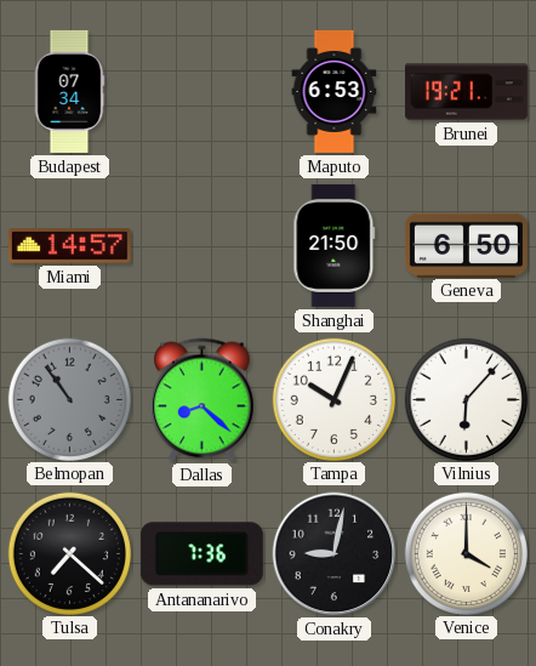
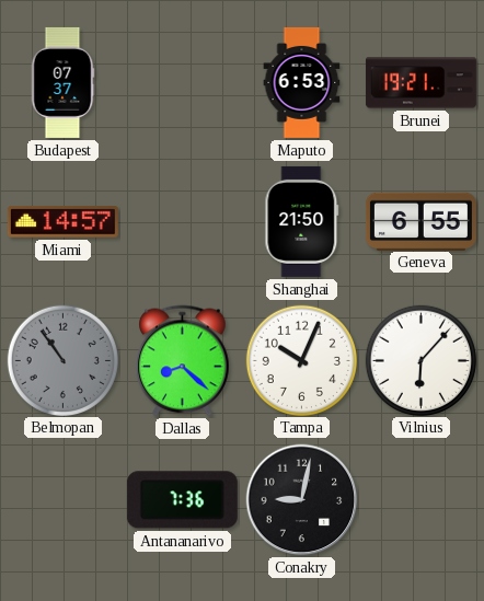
Budapest: 07:34 -> 07:37 (62, 82)
Geneva: 6:50 -> 6:55 (420, 221)
Tulsa: 7:22 -> none (69, 553)
Venice: 4:00 -> none (466, 553)
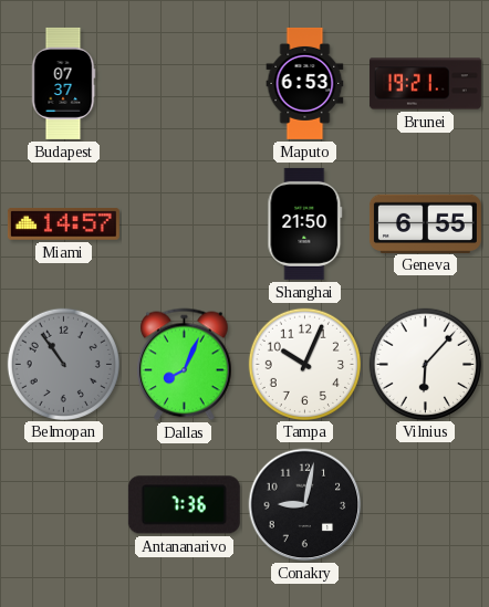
Dallas: 8:22 -> 8:04 (185, 365)
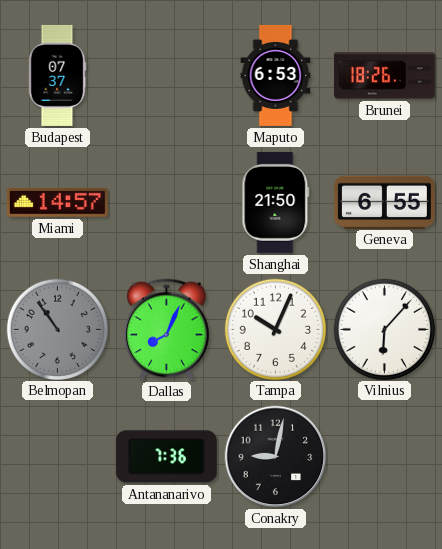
Brunei: 19:21 -> 18:26 (384, 76)
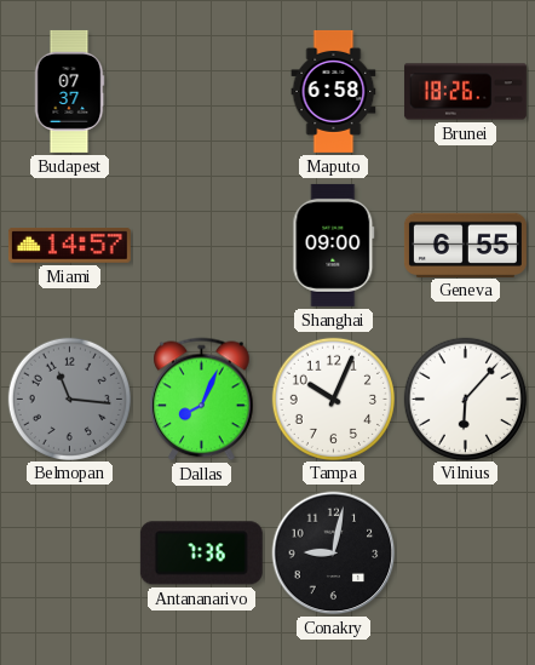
Maputo: 6:53 -> 6:58 (334, 91)
Shanghai: 21:50 -> 09:00 (334, 245)
Belmopan: 10:54 -> 11:16 (69, 399)
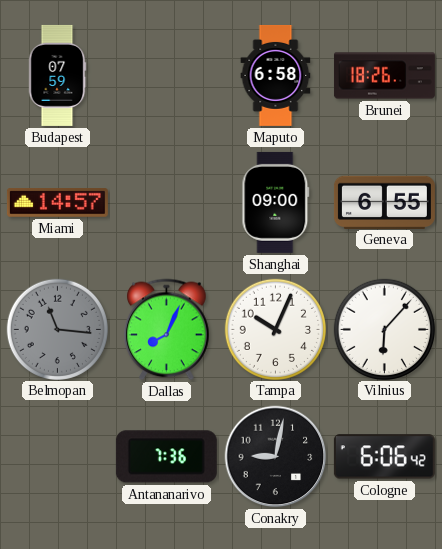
Budapest: 07:37 -> 07:59 (57, 75)
Cologne: none -> 6:06 (384, 457)
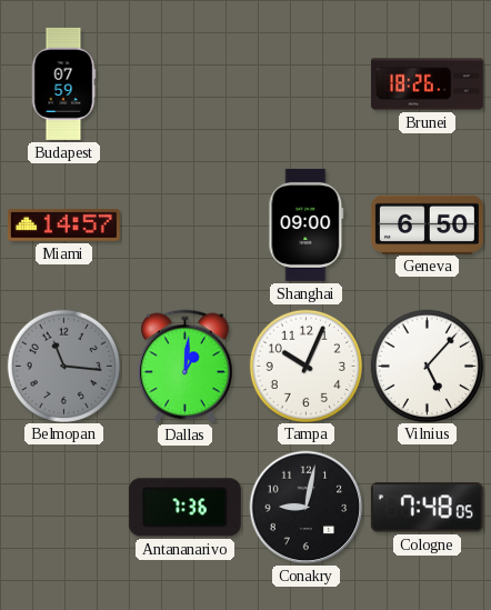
Maputo: 6:58 -> none (276, 75)
Geneva: 6:55 -> 6:50 (427, 224)
Dallas: 8:04 -> 1:01 (186, 367)
Vilnius: 6:07 -> 5:07 (427, 366)
Cologne: 6:06 -> 7:48 (427, 508)
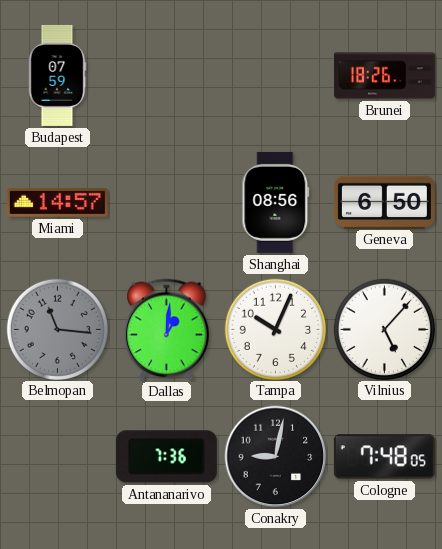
Shanghai: 09:00 -> 08:56 (276, 202)
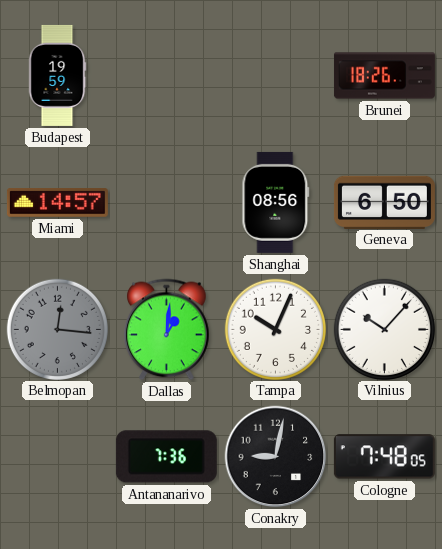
Budapest: 07:59 -> 19:59 (57, 75)
Belmopan: 11:16 -> 12:16 (57, 329)
Vilnius: 5:07 -> 10:07 (384, 329)
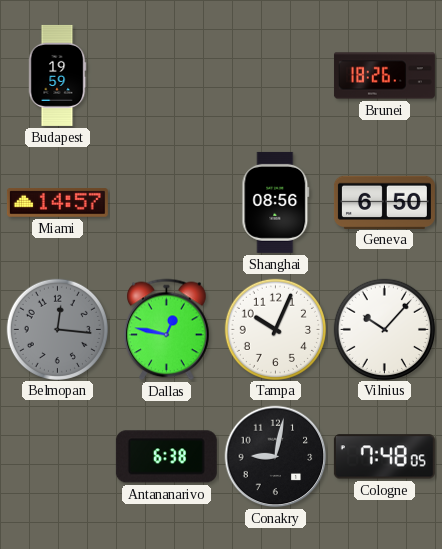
Dallas: 1:01 -> 12:47 (167, 330)
Antananarivo: 7:36 -> 6:38 (166, 457)
